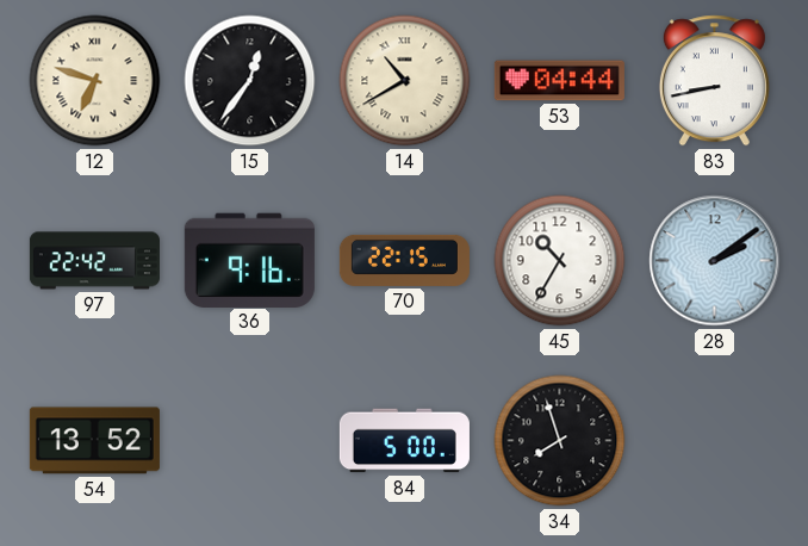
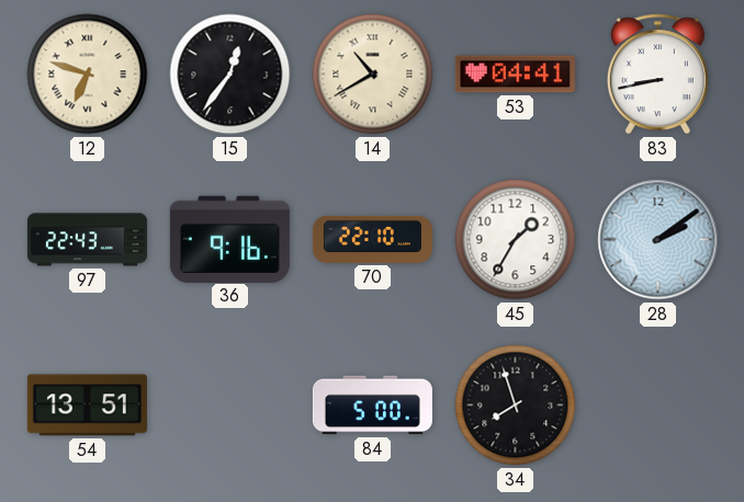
53: 04:44 -> 04:41 (515, 75)
97: 22:42 -> 22:43 (87, 240)
70: 22:15 -> 22:10 (372, 239)
45: 10:35 -> 1:35 (516, 240)
54: 13:52 -> 13:51 (87, 406)
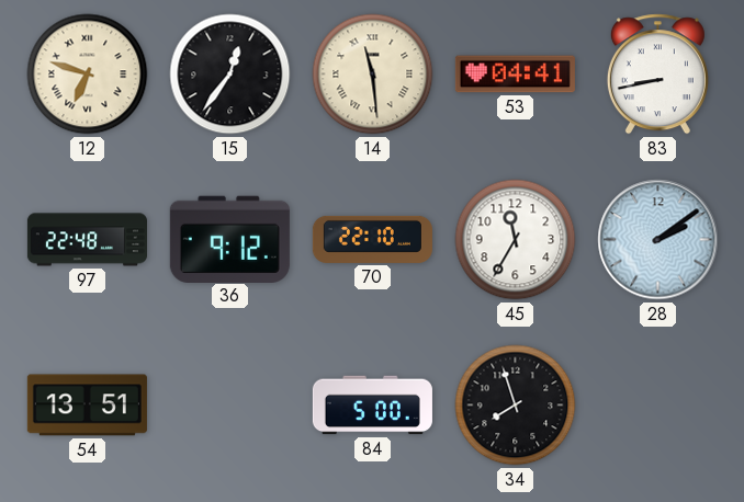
14: 10:40 -> 11:29 (373, 75)
97: 22:43 -> 22:48 (87, 240)
36: 9:16 -> 9:12 (229, 239)
45: 1:35 -> 11:35 (516, 240)
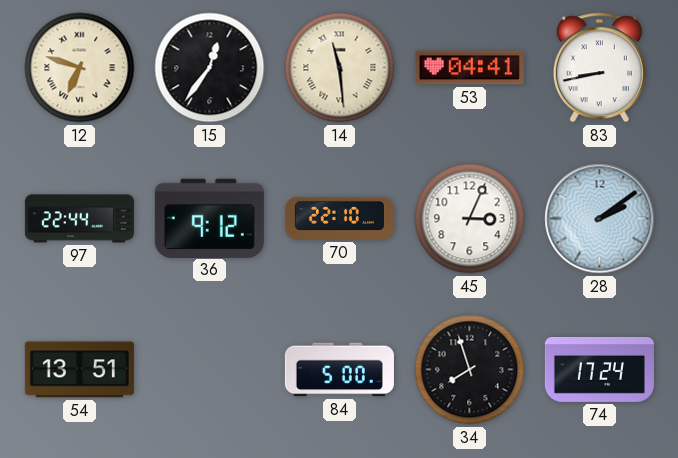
97: 22:48 -> 22:44 (79, 219)
45: 11:35 -> 3:04 (470, 219)
74: none -> 17:24 (599, 370)
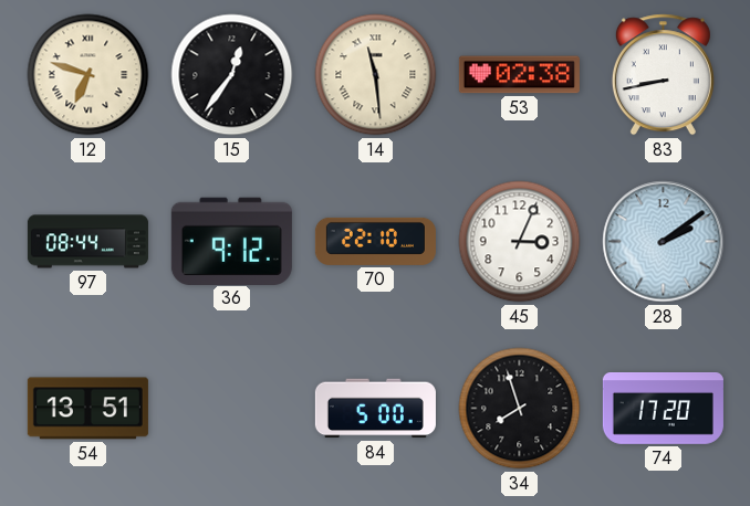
53: 04:41 -> 02:38 (519, 75)
97: 22:44 -> 08:44 (87, 242)
74: 17:24 -> 17:20 (663, 409)
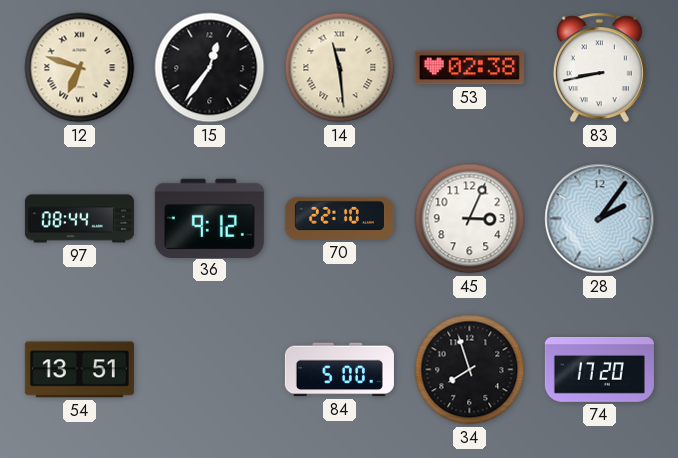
28: 2:09 -> 2:06 (600, 219)
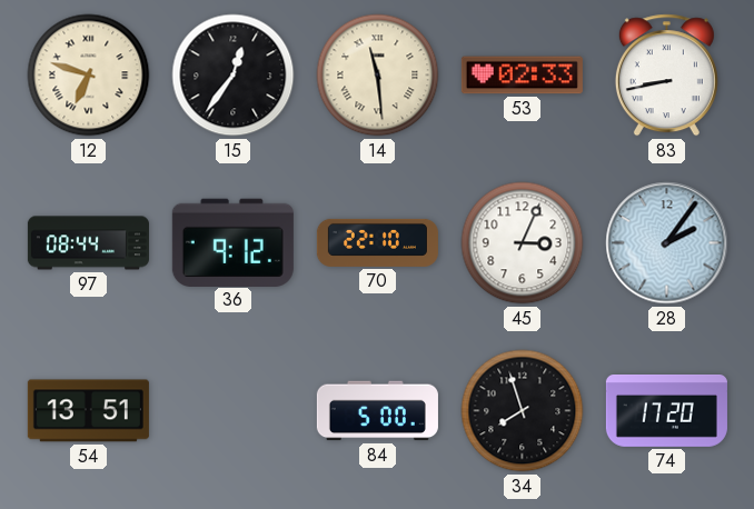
53: 02:38 -> 02:33 (522, 76)
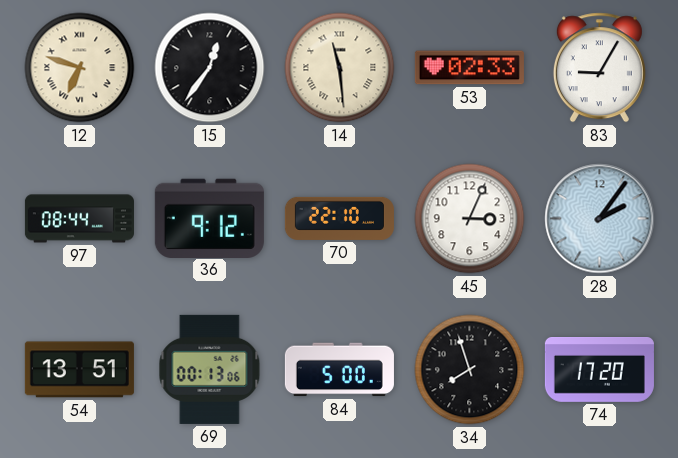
83: 8:43 -> 9:05 (599, 68)
69: none -> 00:13 (210, 369)
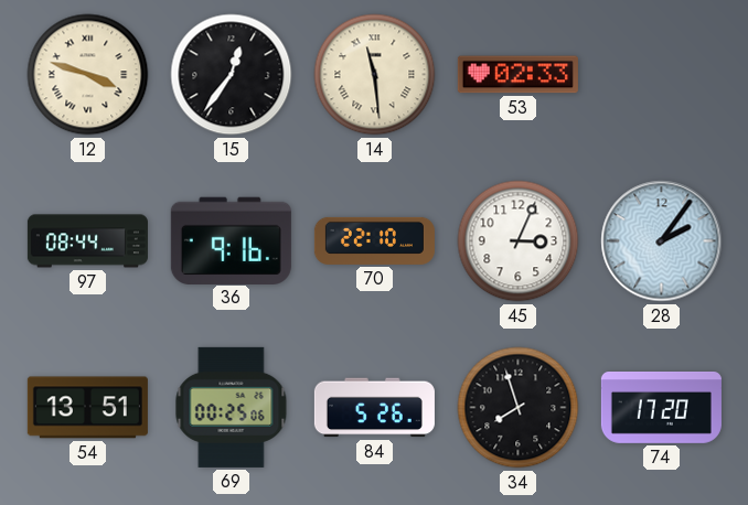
12: 6:48 -> 3:48 (88, 75)
83: 9:05 -> none (599, 68)
36: 9:12 -> 9:16 (231, 240)
69: 00:13 -> 00:25 (232, 407)
84: 5:00 -> 5:26 (374, 408)
